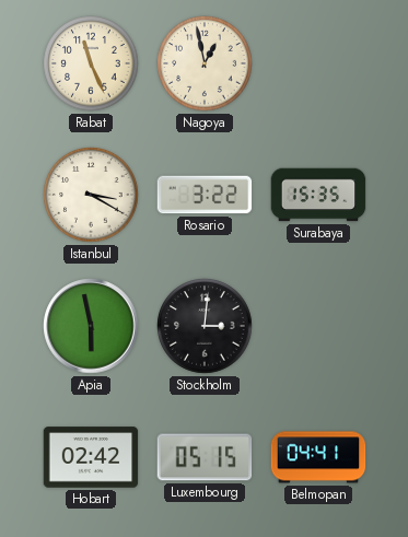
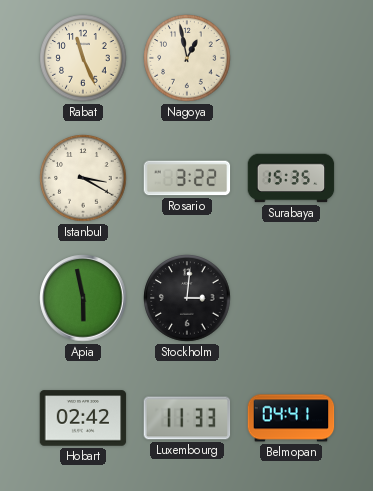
Luxembourg: 05:15 -> 11:33 (187, 418)
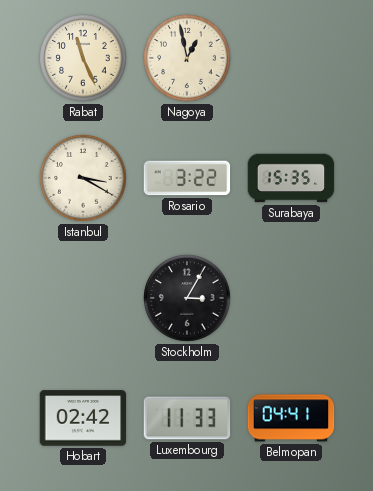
Apia: 5:58 -> none (83, 298)
Stockholm: 3:01 -> 3:05 (187, 298)
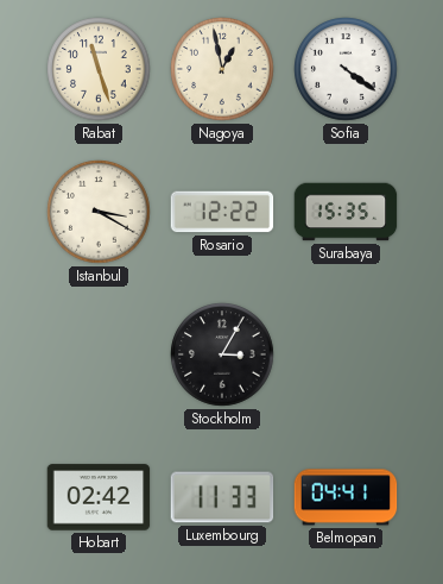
Rabat: 11:26 -> 11:27 (99, 69)
Sofia: none -> 4:21 (346, 69)
Rosario: 3:22 -> 12:22 (222, 212)
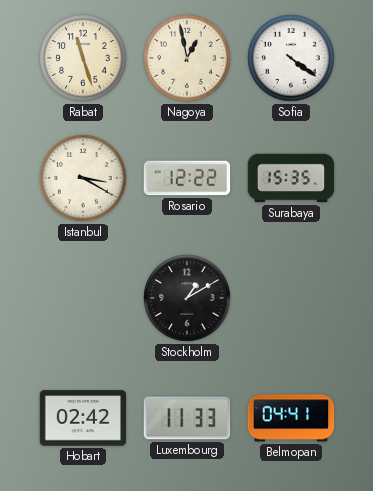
Stockholm: 3:05 -> 1:10 (187, 298)
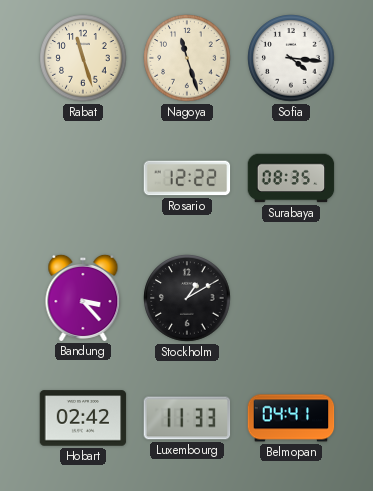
Nagoya: 12:58 -> 11:27 (187, 58)
Sofia: 4:21 -> 4:16 (291, 58)
Istanbul: 3:20 -> none (83, 178)
Surabaya: 15:35 -> 08:35 (291, 178)
Bandung: none -> 3:23 (83, 297)
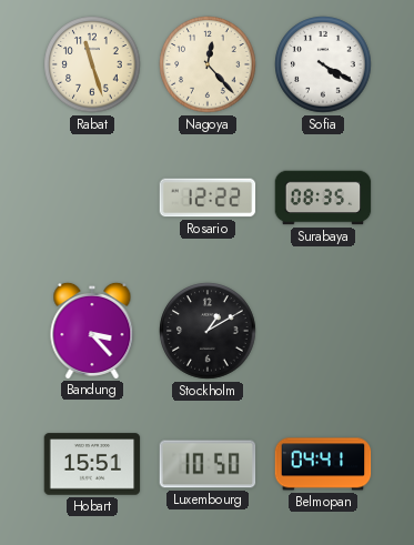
Nagoya: 11:27 -> 12:23 (208, 64)
Sofia: 4:16 -> 4:20 (323, 64)
Hobart: 02:42 -> 15:51 (92, 464)
Luxembourg: 11:33 -> 10:50 (208, 464)
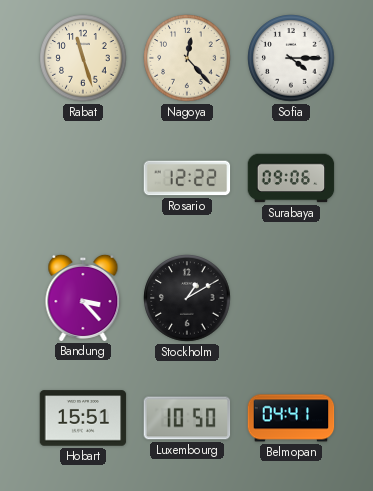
Sofia: 4:20 -> 4:15 (291, 58)
Surabaya: 08:35 -> 09:06 (291, 178)
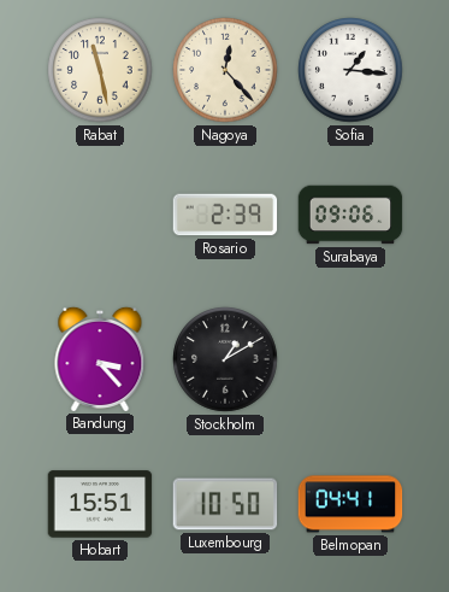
Rabat: 11:27 -> 11:28 (100, 70)
Sofia: 4:15 -> 1:16 (350, 70)
Rosario: 12:22 -> 2:39 (225, 215)
